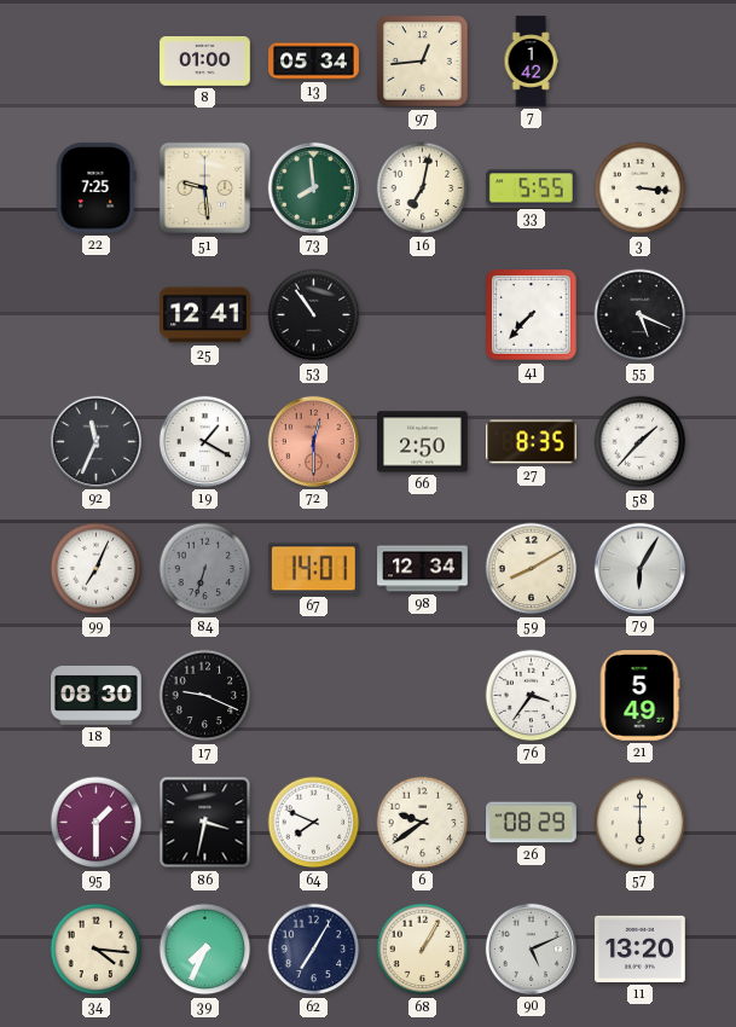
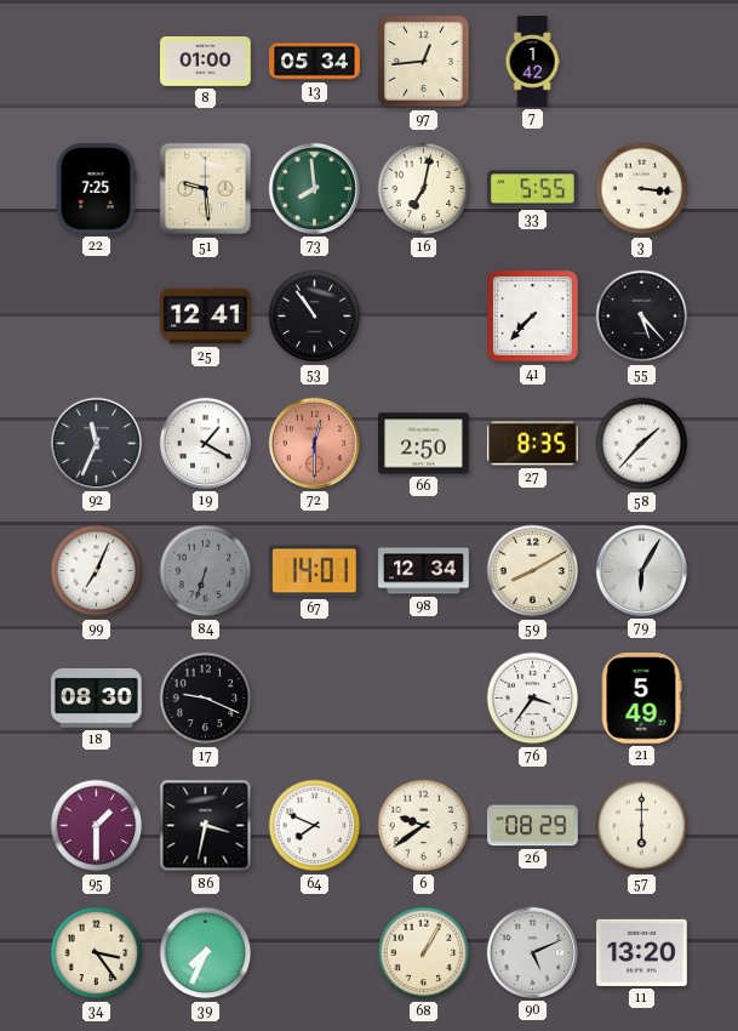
55: 5:19 -> 5:23 (642, 317)
34: 4:16 -> 3:24 (97, 953)
62: 7:05 -> none (314, 950)
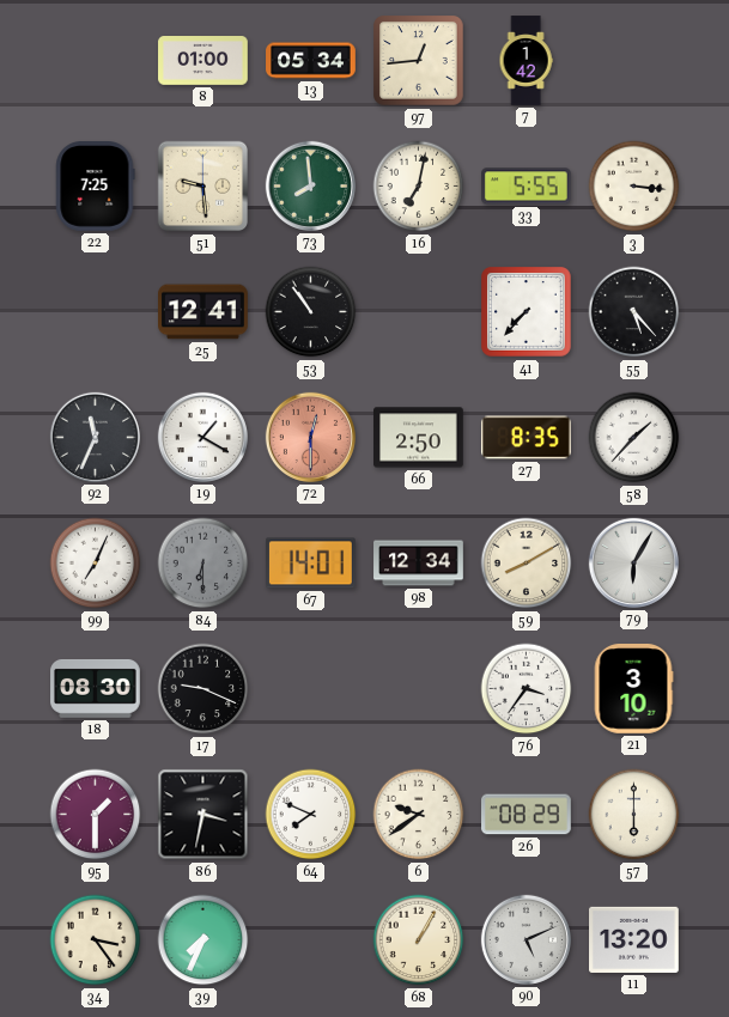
84: 6:33 -> 6:30 (203, 564)
21: 5:49 -> 3:10 (633, 689)
